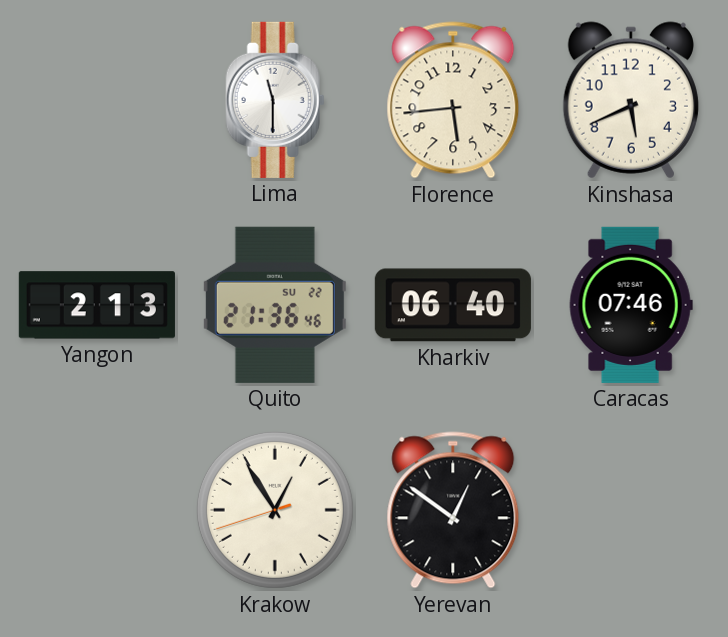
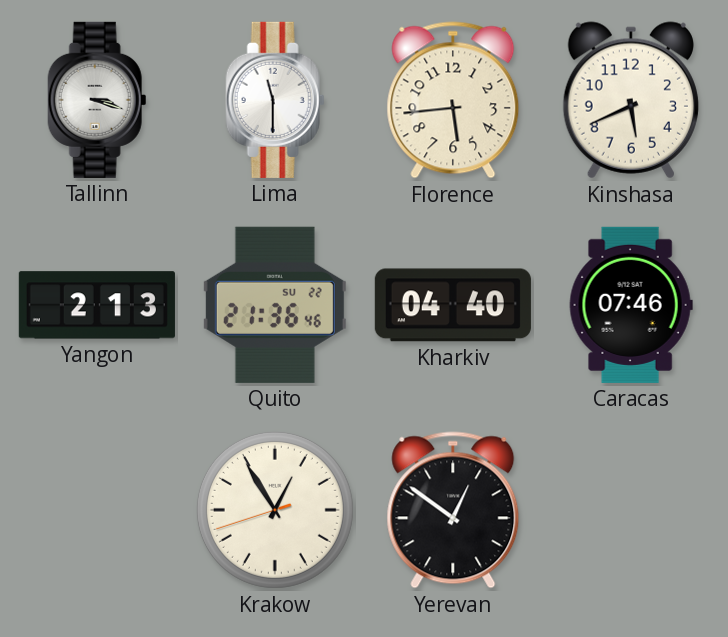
Tallinn: none -> 3:18 (97, 100)
Kharkiv: 06:40 -> 04:40 (453, 305)
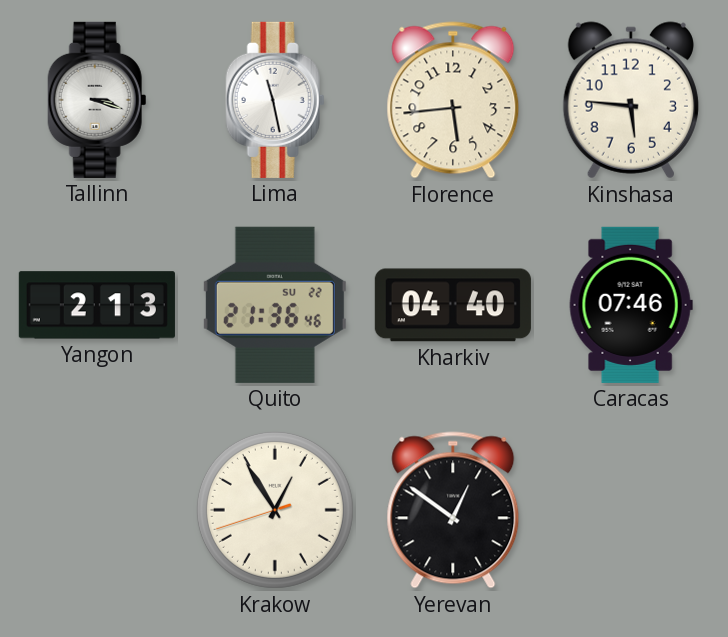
Lima: 11:30 -> 11:28 (275, 100)
Kinshasa: 5:41 -> 5:46 (631, 100)
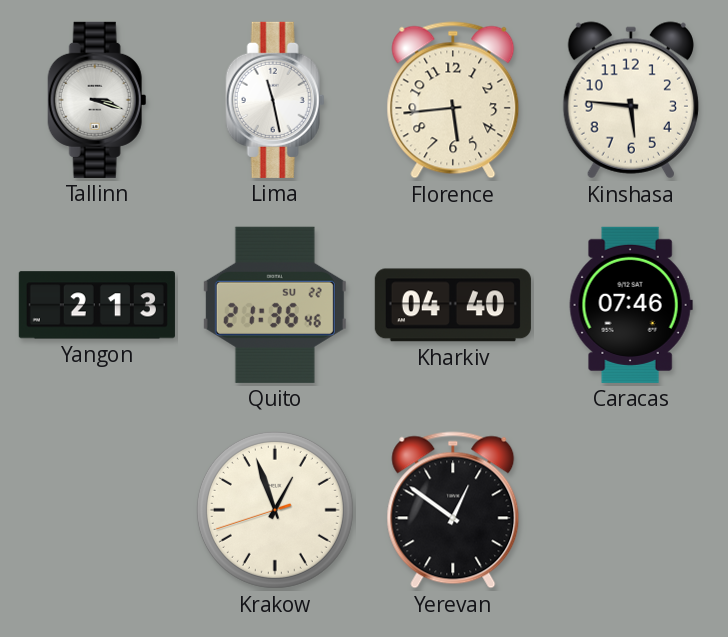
Krakow: 12:54 -> 12:56 (275, 510)
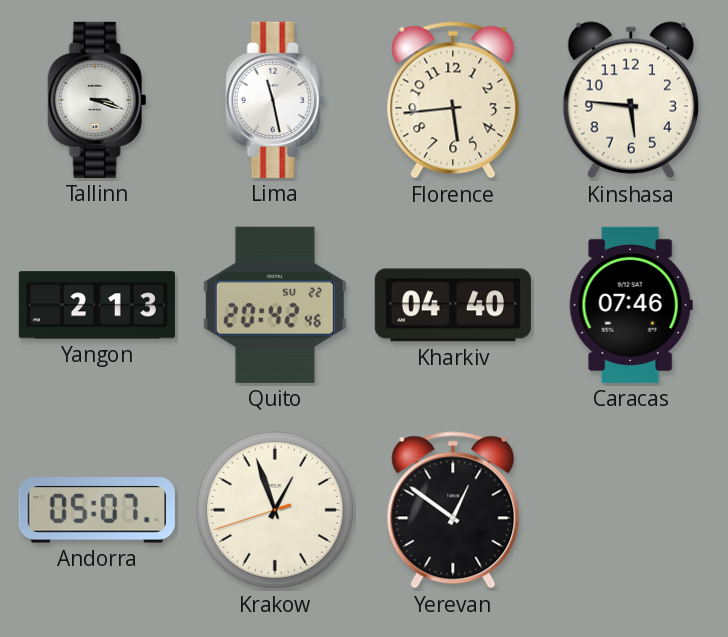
Quito: 21:36 -> 20:42 (275, 305)
Andorra: none -> 05:07 (97, 511)
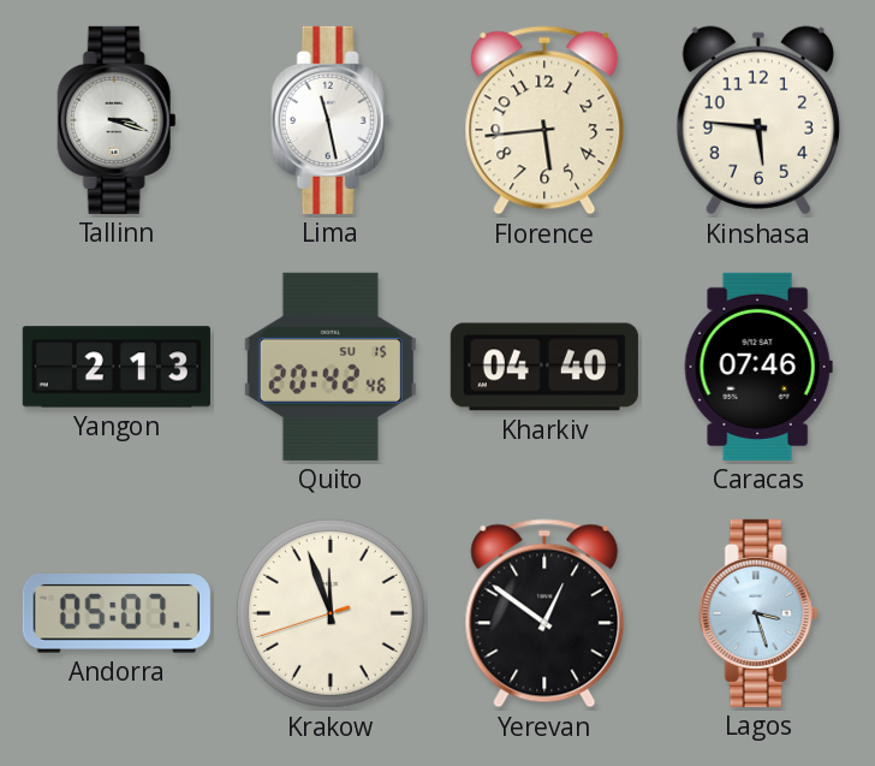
Quito date: SU 22 -> SU 15 (331, 367)
Krakow: 12:56 -> 11:56 (331, 613)
Lagos: none -> 3:27 (758, 613)
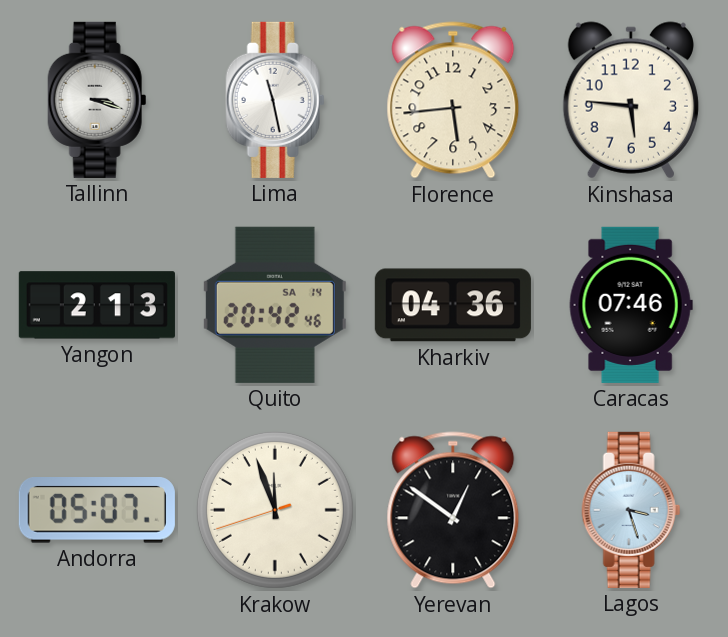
Quito date: SU 15 -> SA 14 (275, 305)
Kharkiv: 04:40 -> 04:36 (453, 305)
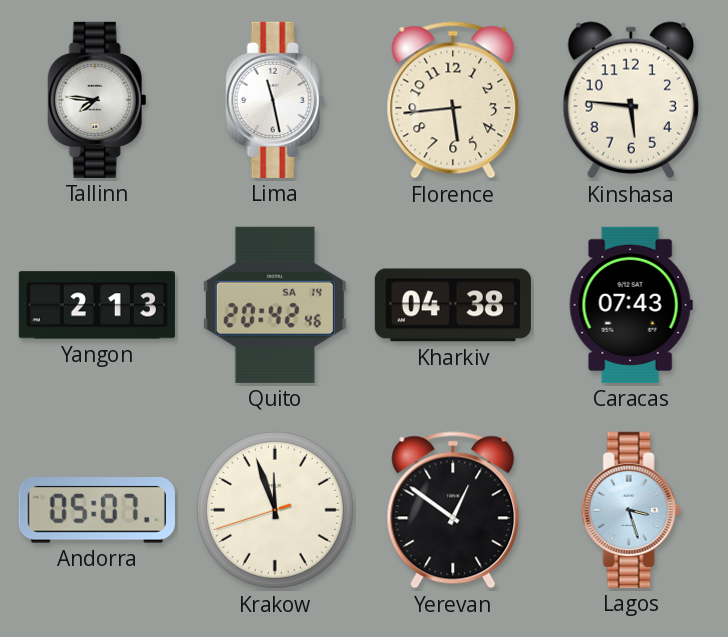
Tallinn: 3:18 -> 7:46 (97, 100)
Kharkiv: 04:36 -> 04:38 (453, 305)
Caracas: 07:46 -> 07:43 (631, 305)
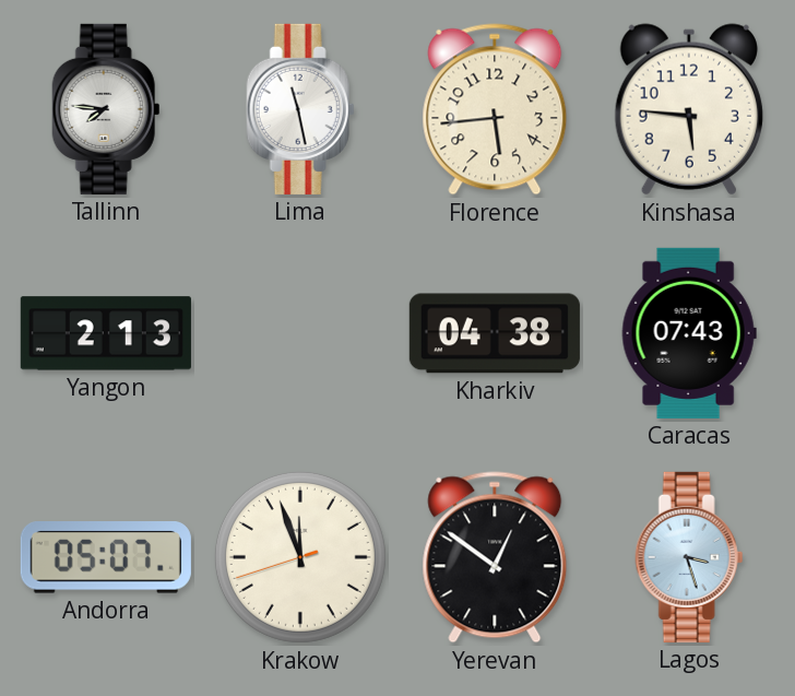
Quito: 20:42 -> none (275, 305)
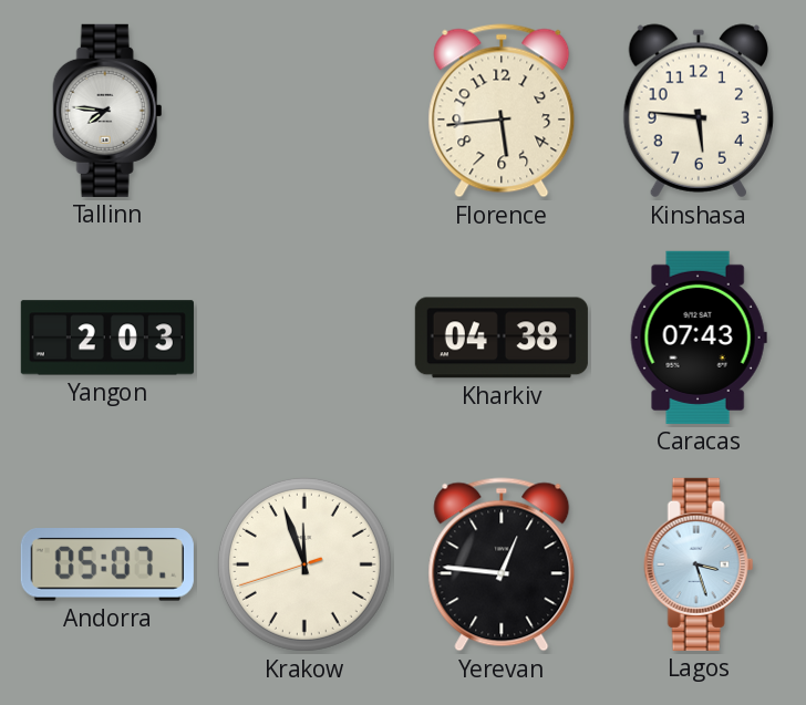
Lima: 11:28 -> none (300, 109)
Yangon: 2:13 -> 2:03 (107, 338)
Yerevan: 12:51 -> 12:46 (502, 564)
